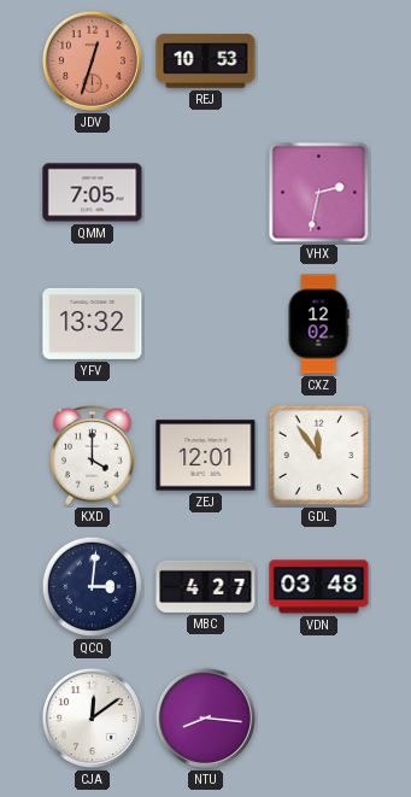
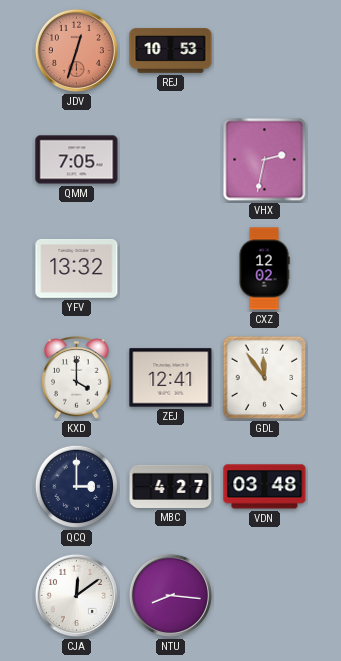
ZEJ: 12:01 -> 12:41 (171, 378)
QCQ: 3:01 -> 3:00 (77, 487)
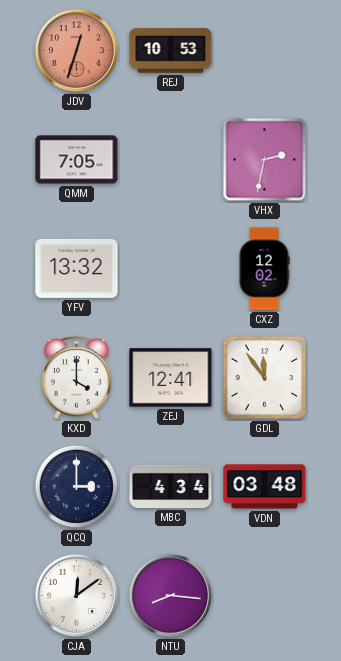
MBC: 4:27 -> 4:34 (171, 486)
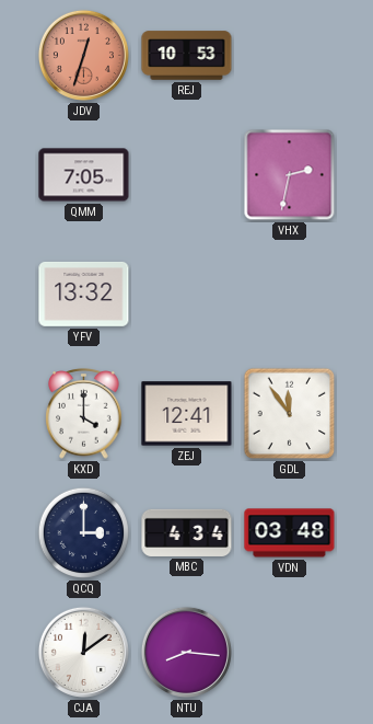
CXZ: 12:02 -> none (264, 269)
